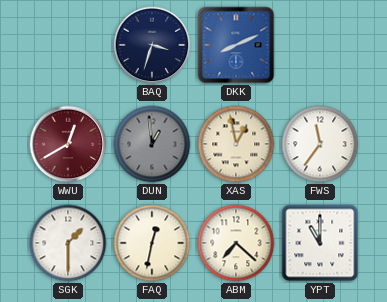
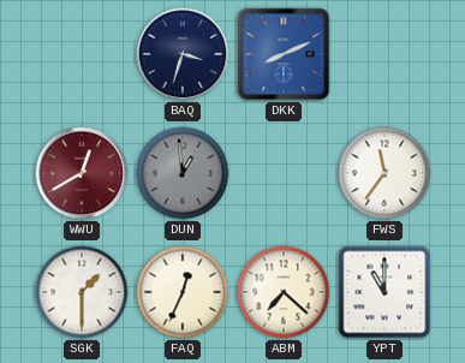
XAS: 12:58 -> none (236, 144)
FAQ: 12:32 -> 12:34 (183, 292)
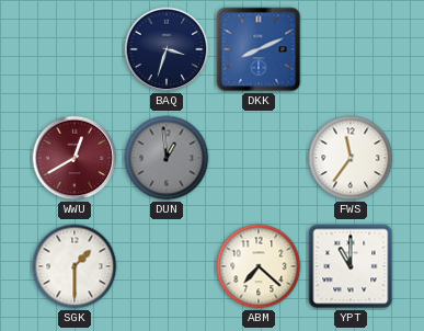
FAQ: 12:34 -> none (183, 292)
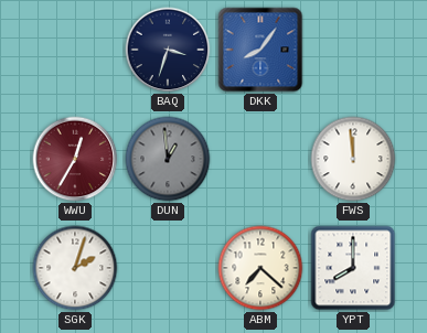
DKK: 8:11 -> 8:06 (260, 50)
WWU: 12:40 -> 12:35 (75, 159)
FWS: 11:36 -> 11:59 (353, 159)
SGK: 1:30 -> 2:03 (75, 268)
YPT: 11:00 -> 8:00 (353, 268)
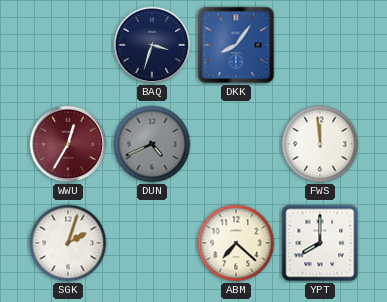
DUN: 12:59 -> 4:41 (152, 144)
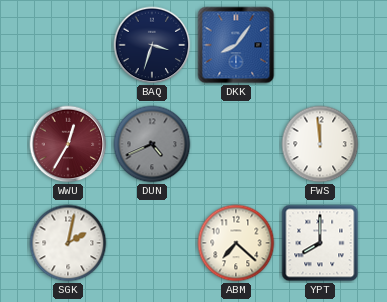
SGK: 2:03 -> 2:02 (68, 243)
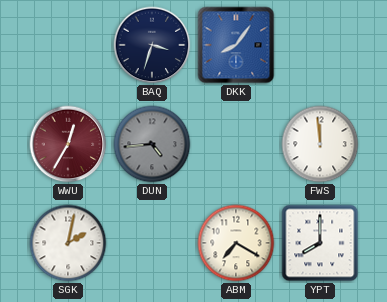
DUN: 4:41 -> 4:44 (152, 144)
ABM: 7:22 -> 7:20 (236, 243)
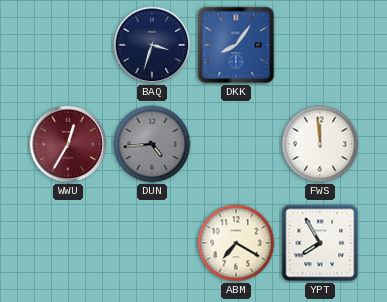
SGK: 2:02 -> none (68, 243)
YPT: 8:00 -> 7:55 (320, 243)
